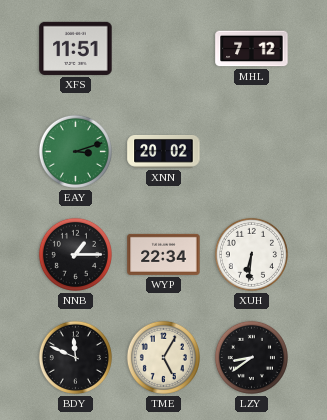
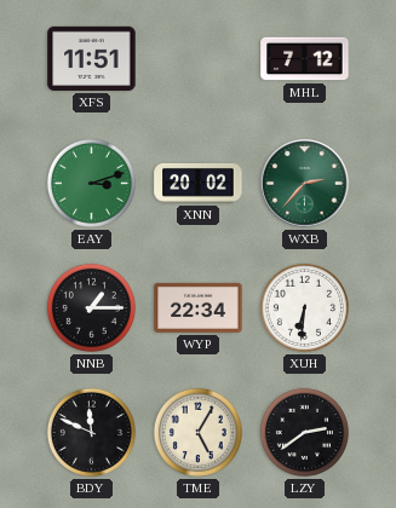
WXB: none -> 2:37 (305, 184)
LZY: 8:39 -> 2:39 (304, 432)
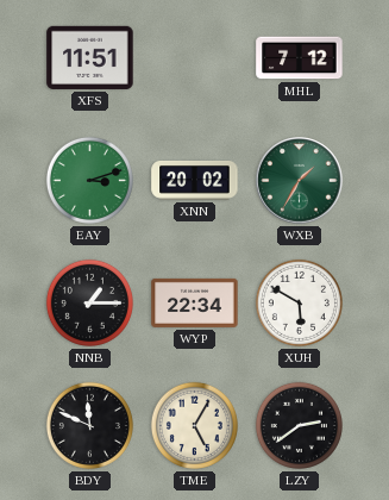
WXB: 2:37 -> 1:35 (300, 181)
XUH: 6:31 -> 5:50 (299, 302)
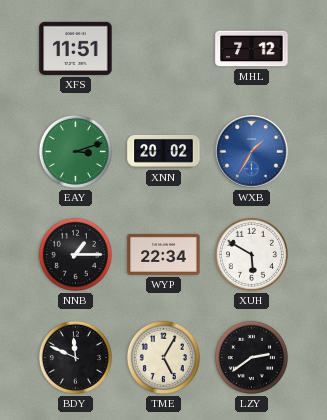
WXB dial: green -> blue (252, 152)
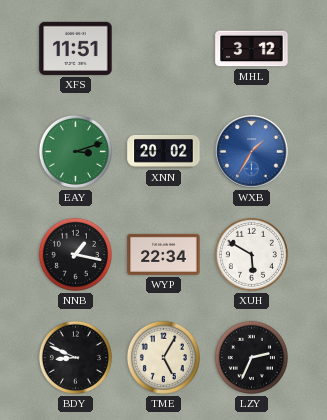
MHL: 7:12 -> 3:12 (252, 49)
NNB: 1:15 -> 1:17 (75, 254)
BDY: 11:49 -> 8:49 (75, 357)
LZY: 2:39 -> 2:34 (251, 357)
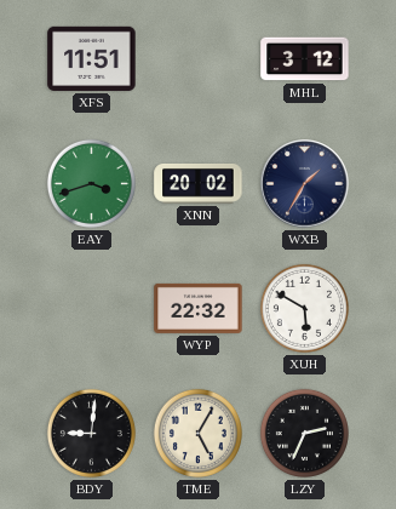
EAY: 3:12 -> 3:42 (91, 183)
WXB dial: blue -> navy (305, 184)
NNB: 1:17 -> none (75, 254)
WYP: 22:34 -> 22:32 (199, 308)
BDY: 8:49 -> 9:01 (91, 433)
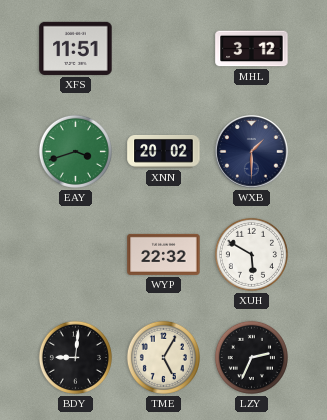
WXB: 1:35 -> 1:30 (252, 152)
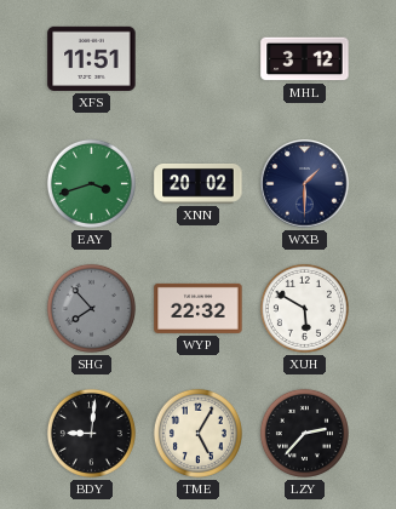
SHG: none -> 7:53 (91, 308)
LZY: 2:34 -> 2:37 (304, 433)
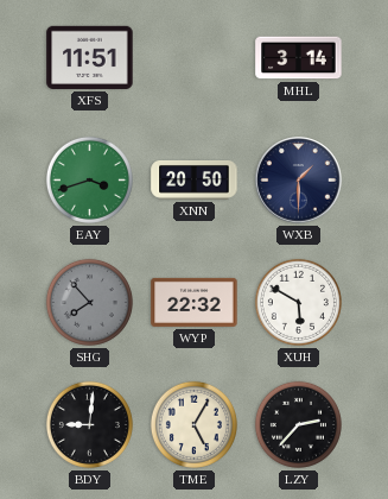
MHL: 3:12 -> 3:14 (299, 58)
XNN: 20:02 -> 20:50 (195, 181)
